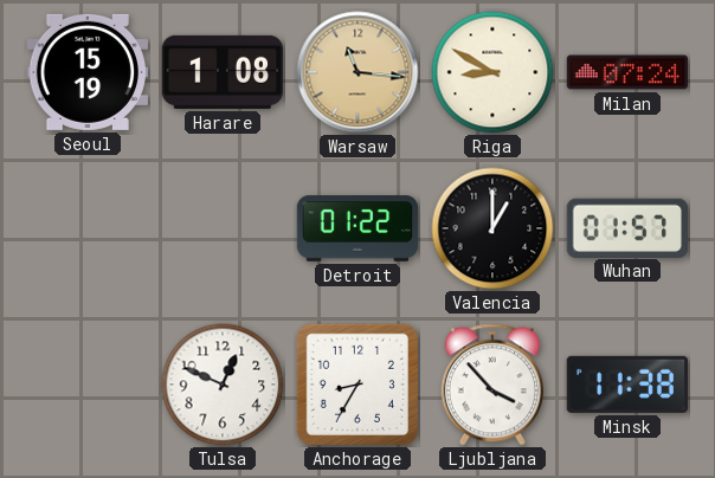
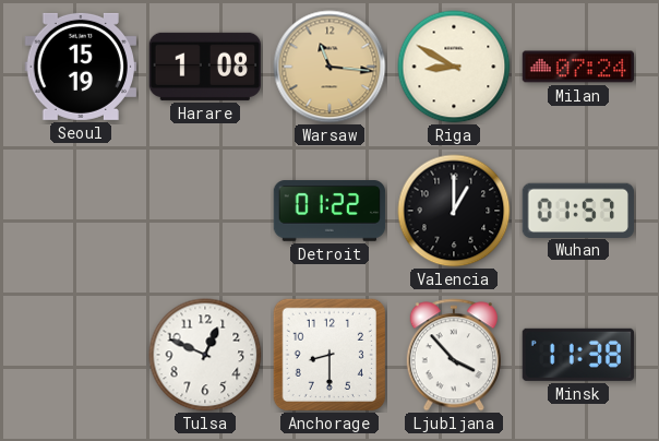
Anchorage: 8:35 -> 8:30 (329, 355)
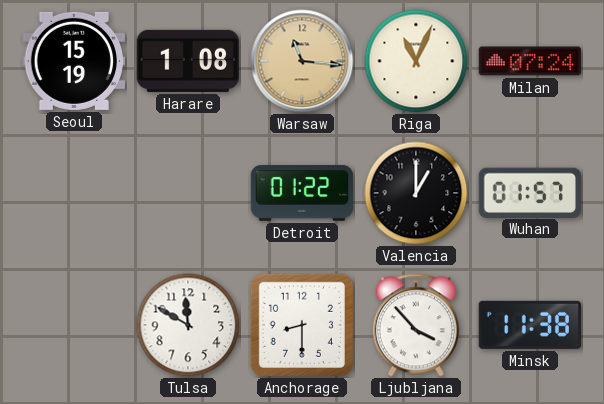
Riga: 8:50 -> 11:04 (416, 61)
Tulsa: 12:49 -> 11:50 (188, 325)
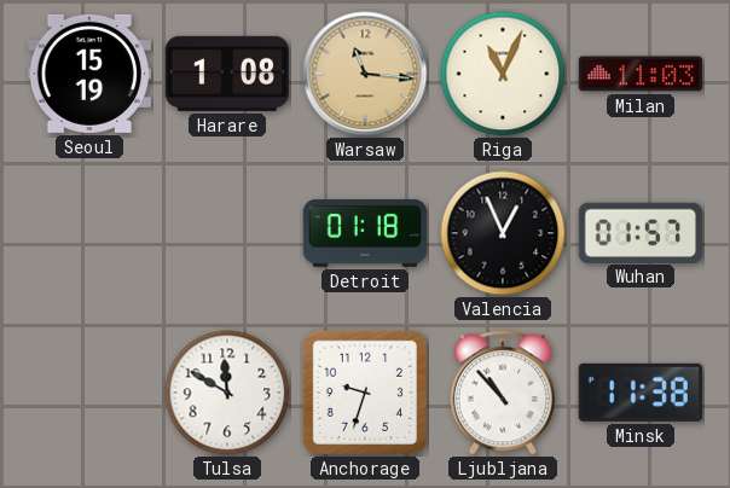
Milan: 07:24 -> 11:03 (641, 74)
Detroit: 01:22 -> 01:18 (365, 233)
Valencia: 1:00 -> 12:56 (503, 233)
Anchorage: 8:30 -> 9:33 (365, 393)
Ljubljana: 3:53 -> 10:53 (503, 393)
